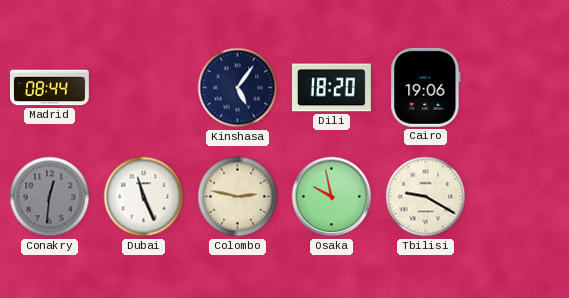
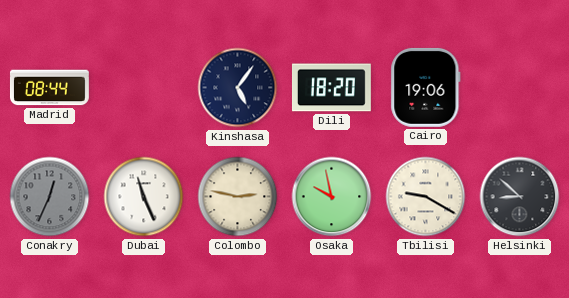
Conakry: 12:31 -> 12:34 (50, 197)
Helsinki: none -> 8:52 (520, 197)
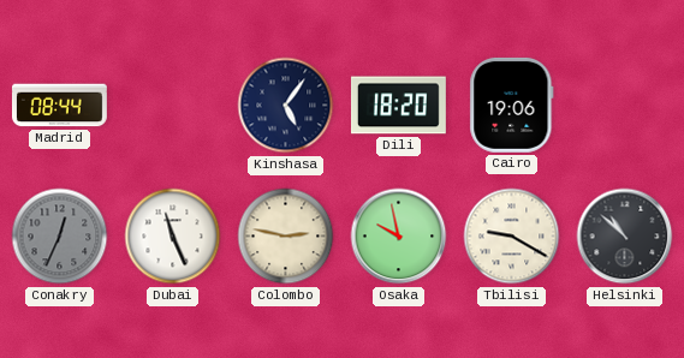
Helsinki: 8:52 -> 10:52 (625, 237)
